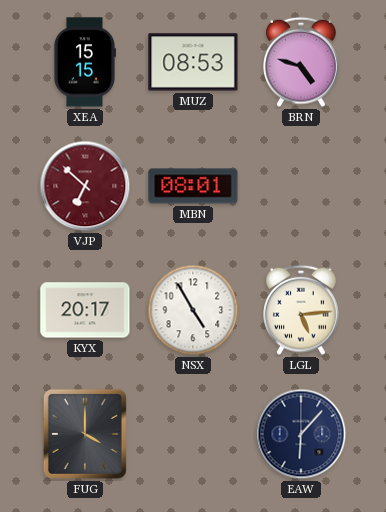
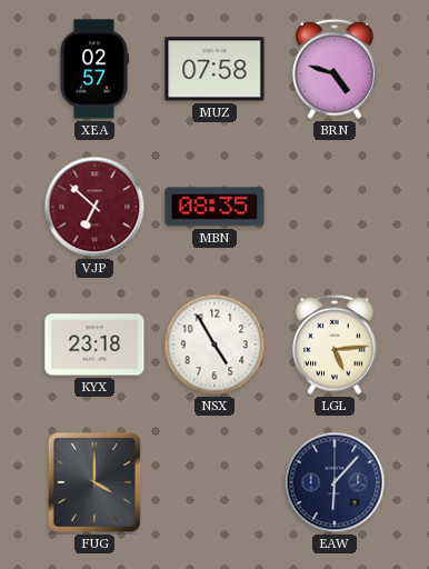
XEA: 15:15 -> 02:57 (93, 69)
MUZ: 08:53 -> 07:58 (214, 69)
MBN: 08:01 -> 08:35 (214, 207)
KYX: 20:17 -> 23:18 (94, 345)
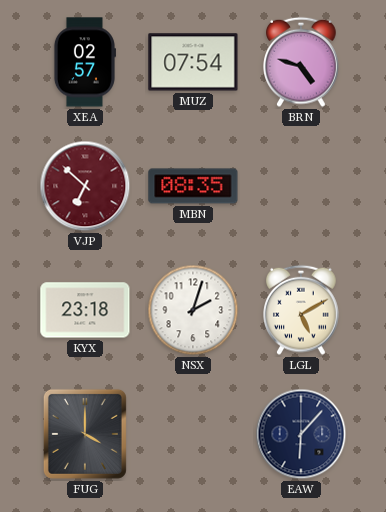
MUZ: 07:58 -> 07:54 (193, 62)
NSX: 4:55 -> 2:03 (193, 310)
LGL: 5:14 -> 5:10 (302, 310)
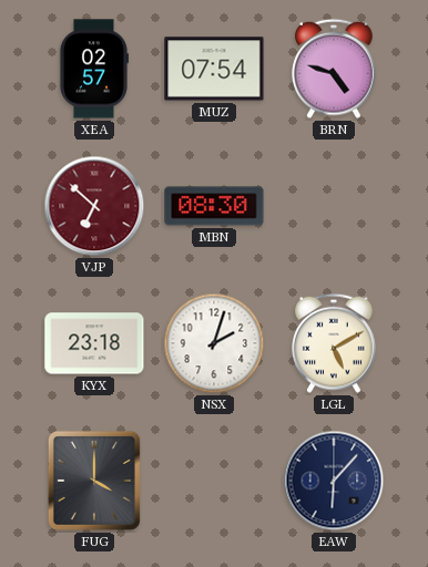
MBN: 08:35 -> 08:30 (214, 206)
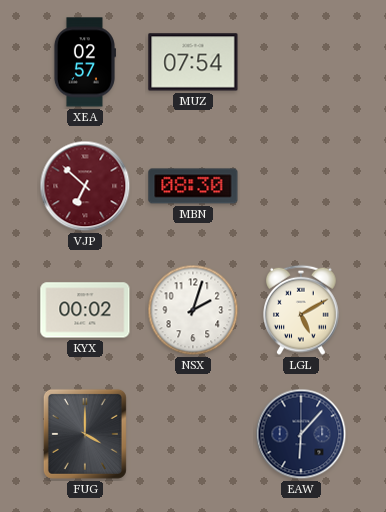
BRN: 4:48 -> none (335, 69)
KYX: 23:18 -> 00:02 (85, 310)
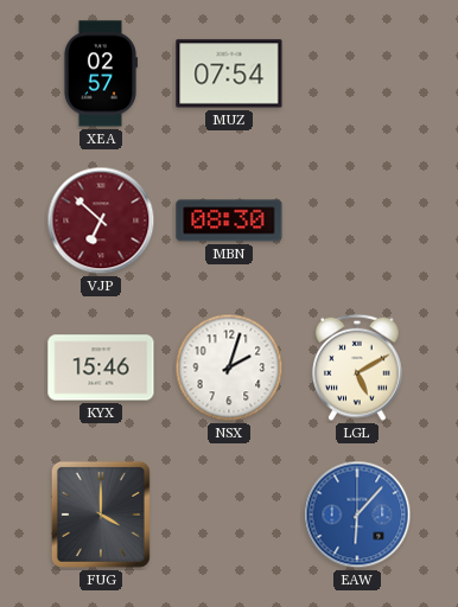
KYX: 00:02 -> 15:46 (101, 368)
EAW dial: navy -> blue (357, 515)
